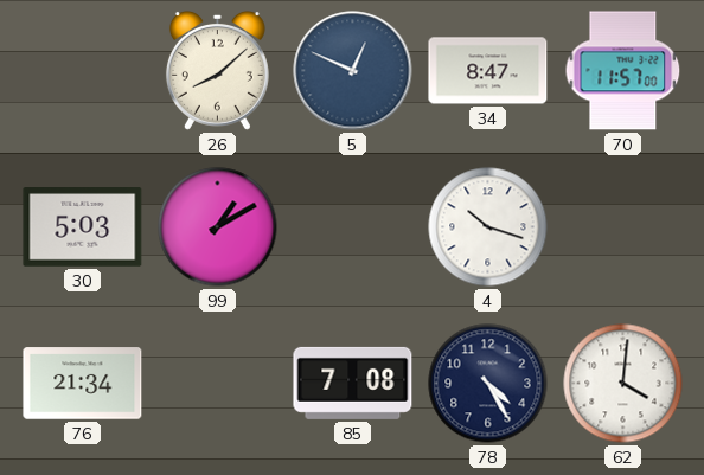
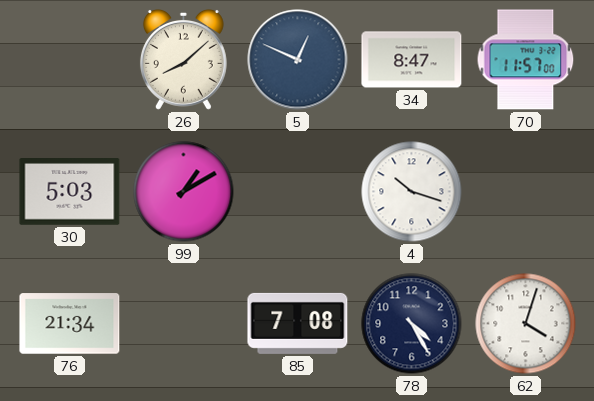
62: 4:01 -> 4:03 (526, 324)
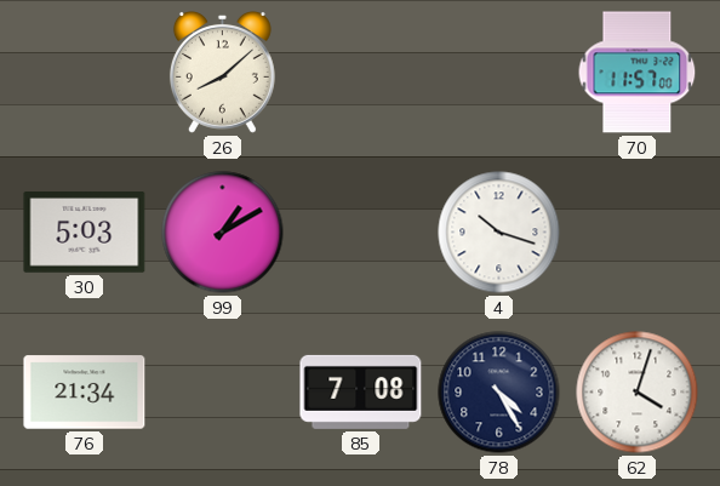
5: 12:49 -> none (298, 60)
34: 8:47 -> none (412, 60)
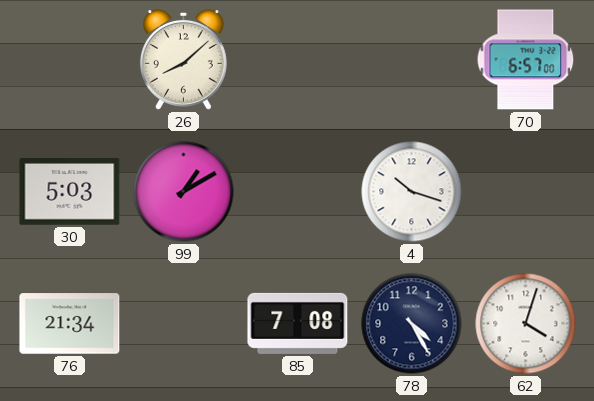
70: 11:57 -> 6:57 (526, 60)
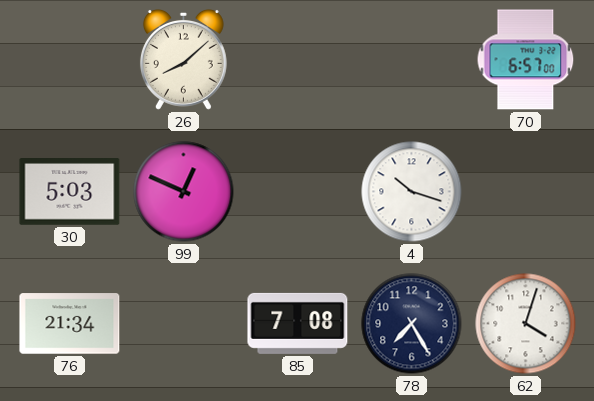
99: 1:10 -> 12:49 (184, 192)
78: 4:25 -> 7:25 (412, 324)
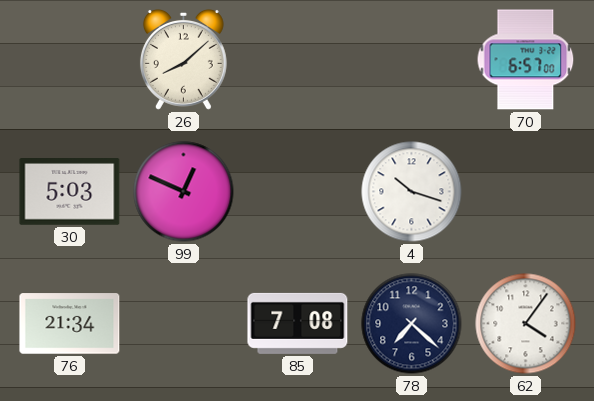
78: 7:25 -> 7:22 (412, 324)
62: 4:03 -> 4:06 (526, 324)
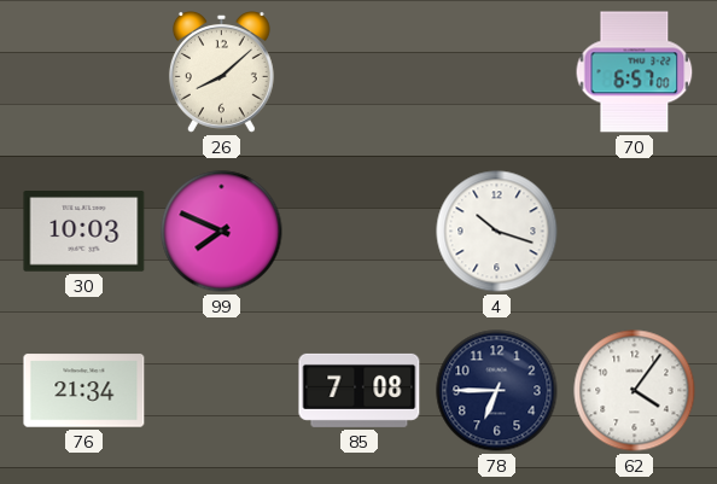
30: 5:03 -> 10:03 (84, 232)
99: 12:49 -> 7:49 (222, 232)
78: 7:22 -> 6:45 (497, 391)
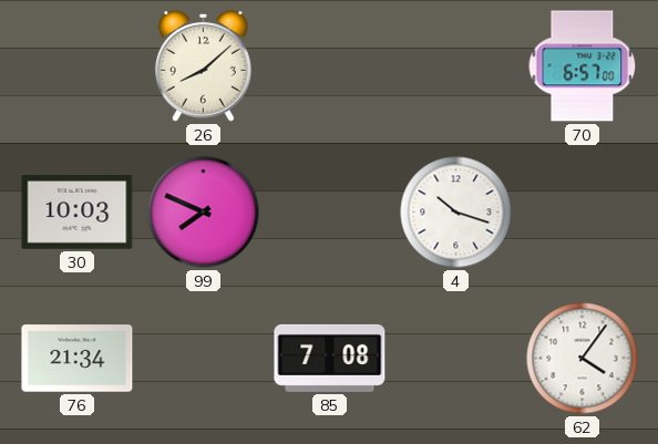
78: 6:45 -> none (497, 391)
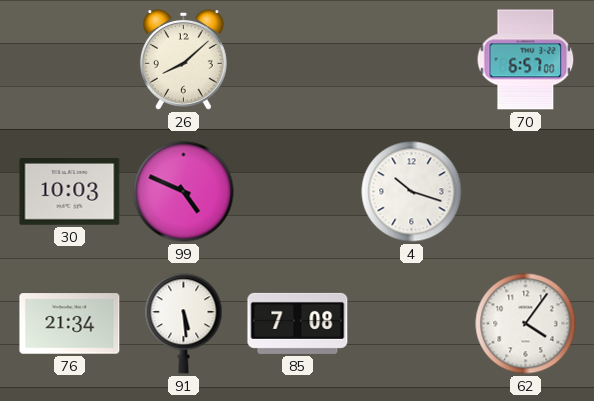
99: 7:49 -> 4:49 (184, 192)
91: none -> 5:29 (184, 324)
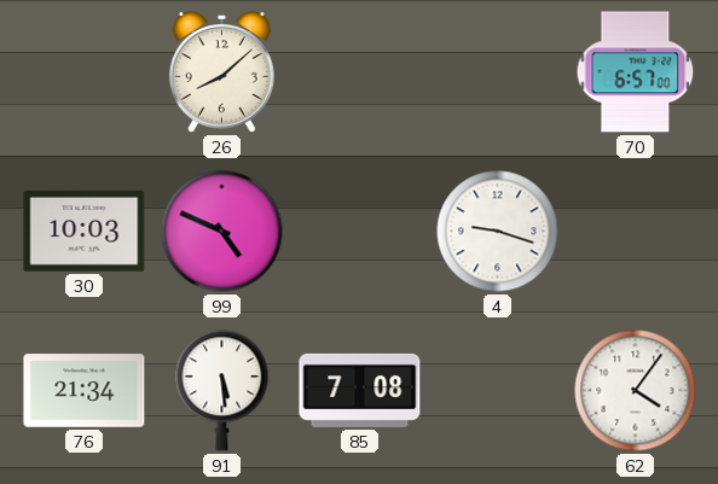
4: 10:18 -> 9:18 (498, 232)
